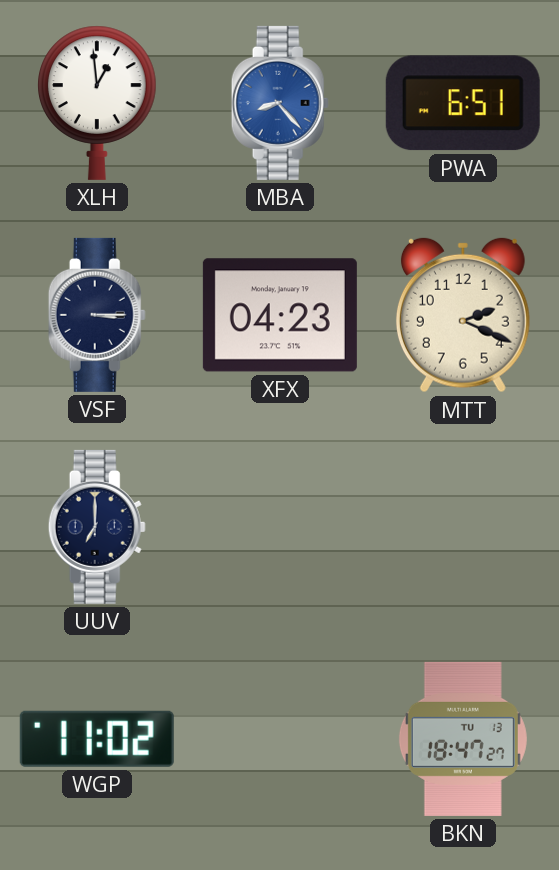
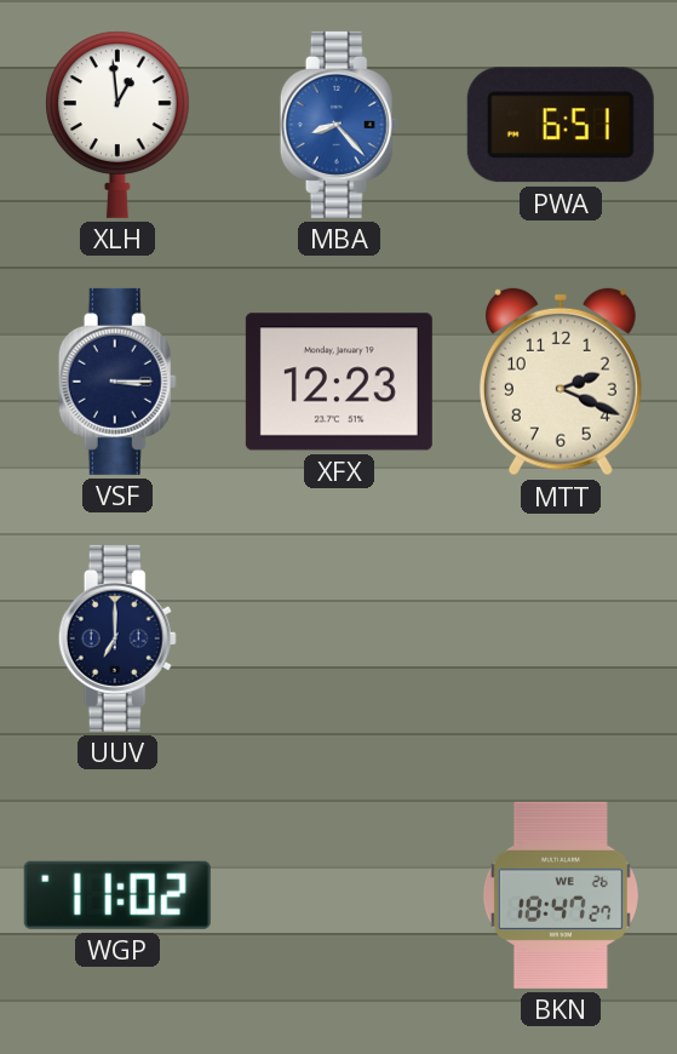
XFX: 04:23 -> 12:23 (339, 382)
BKN date: TU 13 -> WE 26 (561, 895)
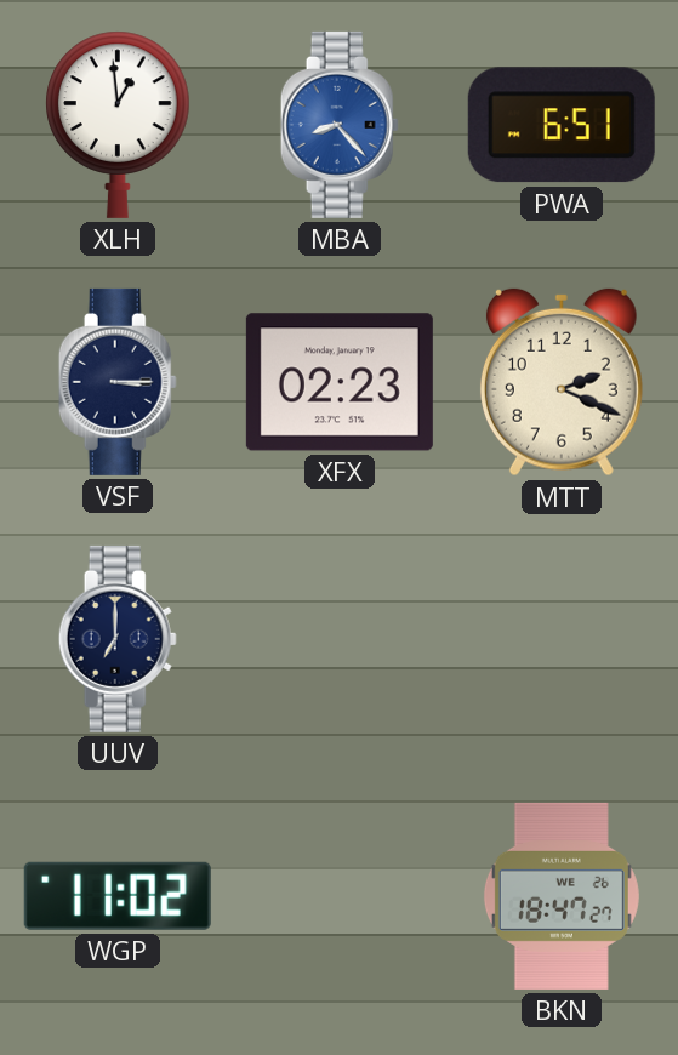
XFX: 12:23 -> 02:23 (340, 382)
